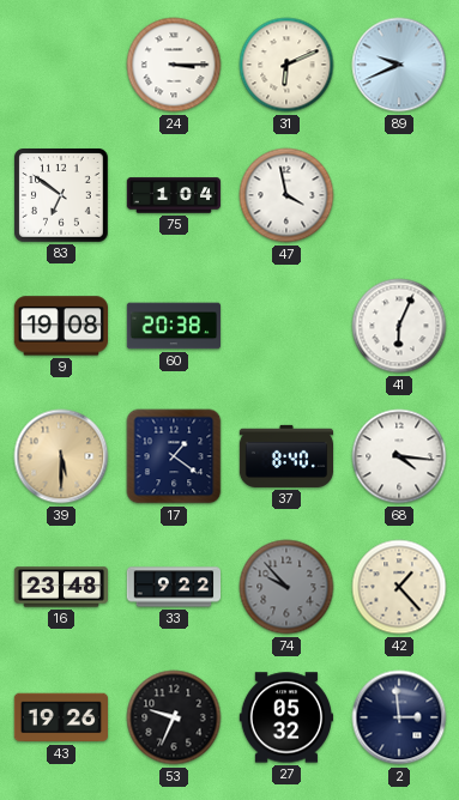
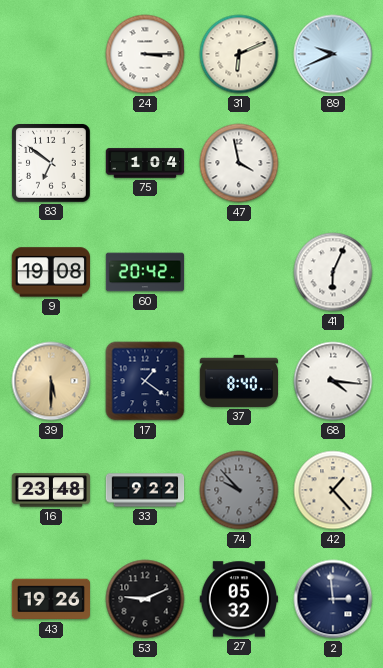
60: 20:38 -> 20:42 (145, 272)
53: 9:34 -> 9:11 (145, 599)
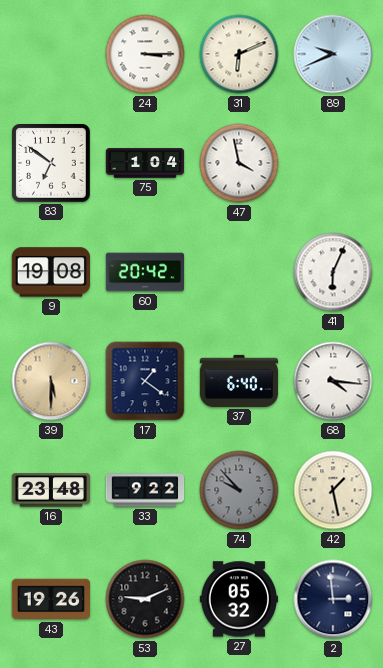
37: 8:40 -> 6:40 (238, 381)
42: 1:23 -> 1:28 (333, 490)
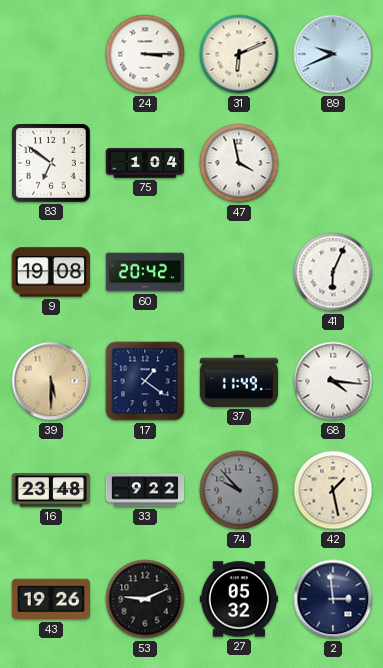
37: 6:40 -> 11:49 (238, 381)
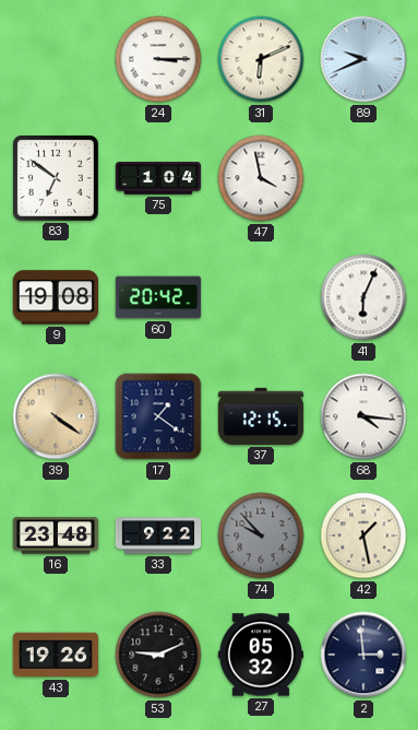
39: 5:30 -> 4:21 (56, 416)
37: 11:49 -> 12:15 (260, 416)
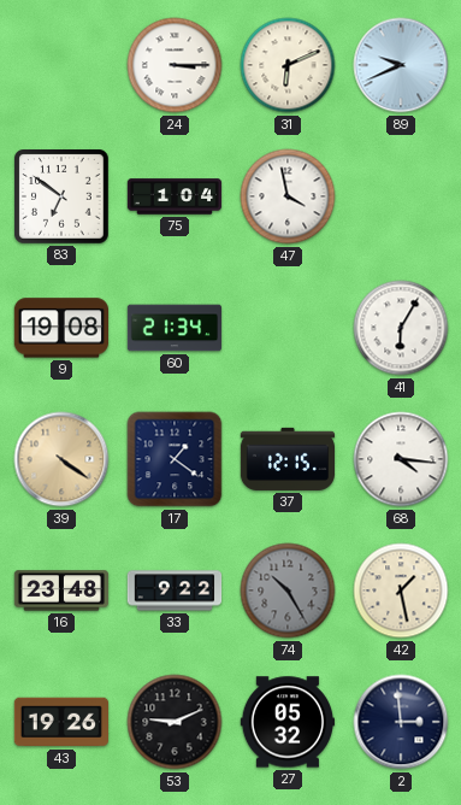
60: 20:42 -> 21:34 (175, 328)
41: 6:04 -> 6:05 (401, 328)
74: 9:53 -> 10:25 (288, 590)
